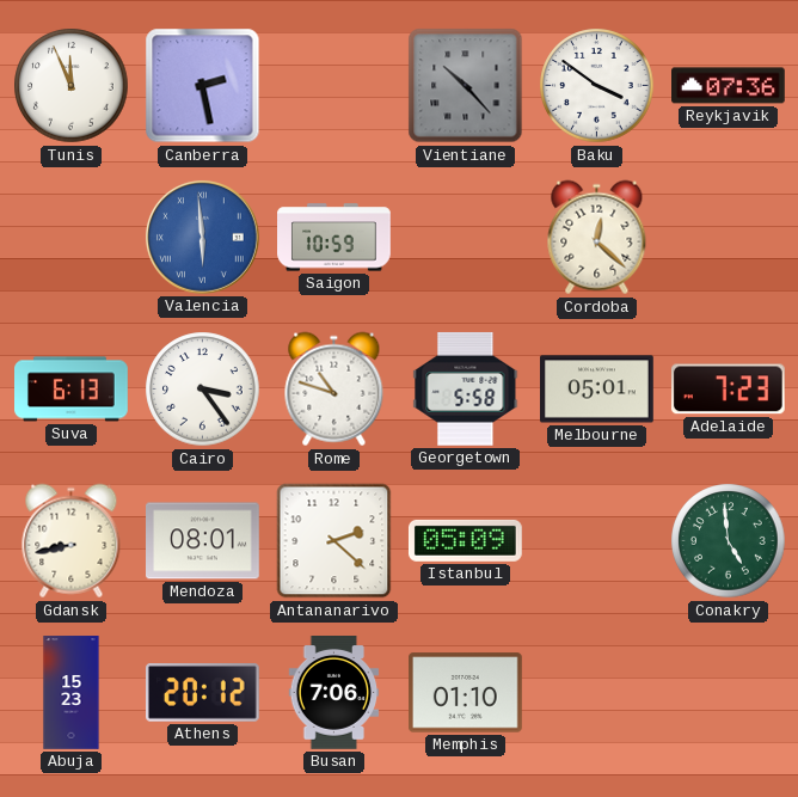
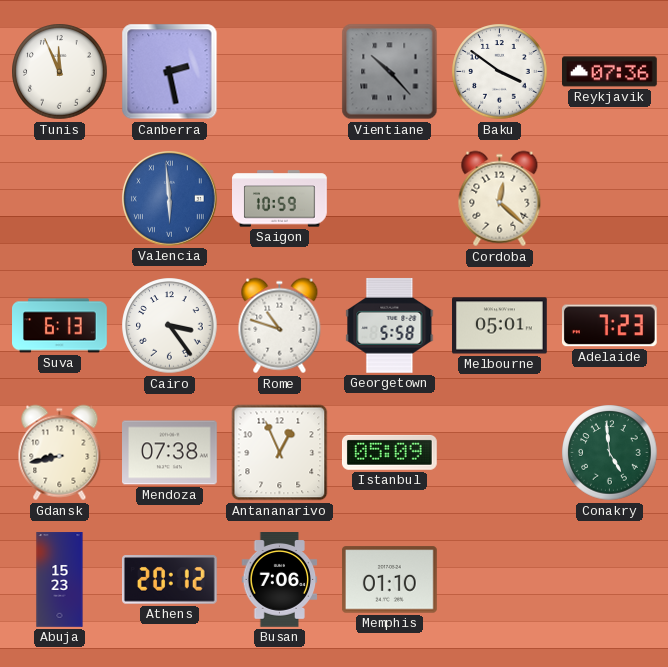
Mendoza: 08:01 -> 07:38 (170, 453)
Antananarivo: 2:22 -> 12:56 (280, 453)
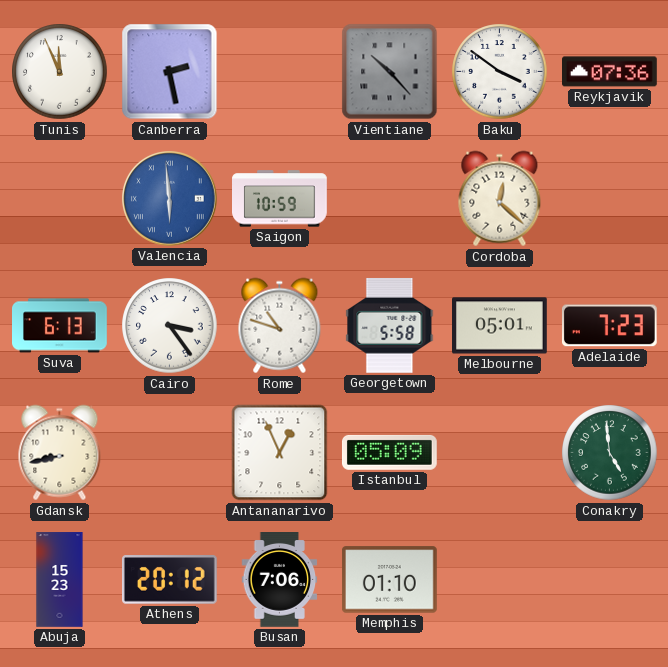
Mendoza: 07:38 -> none (170, 453)
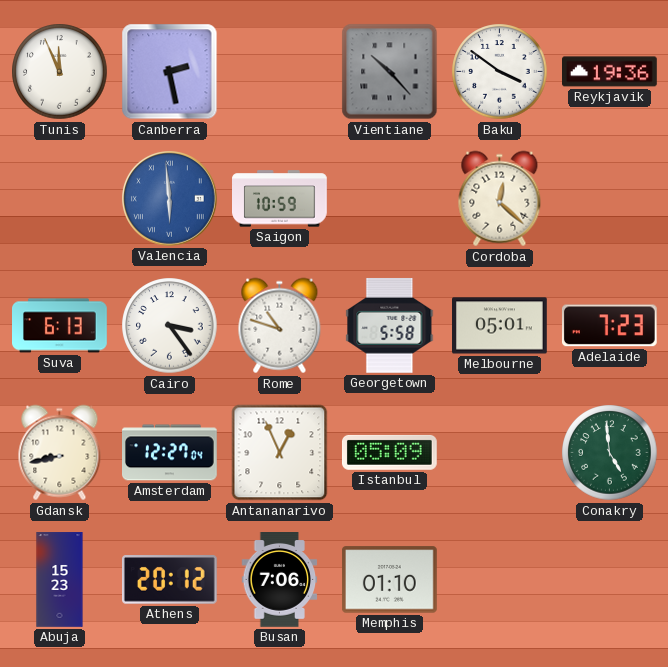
Reykjavik: 07:36 -> 19:36 (610, 72)
Amsterdam: none -> 12:27 (170, 453)
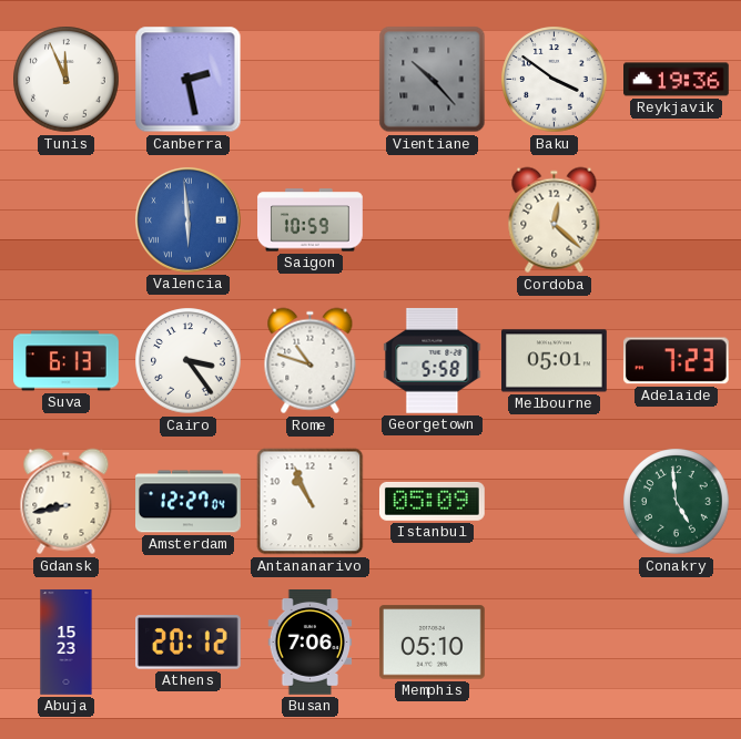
Antananarivo: 12:56 -> 10:56 (311, 502)
Memphis: 01:10 -> 05:10 (433, 643)
